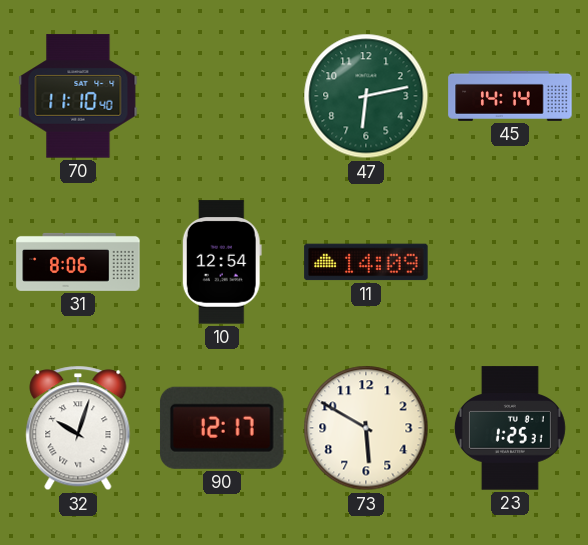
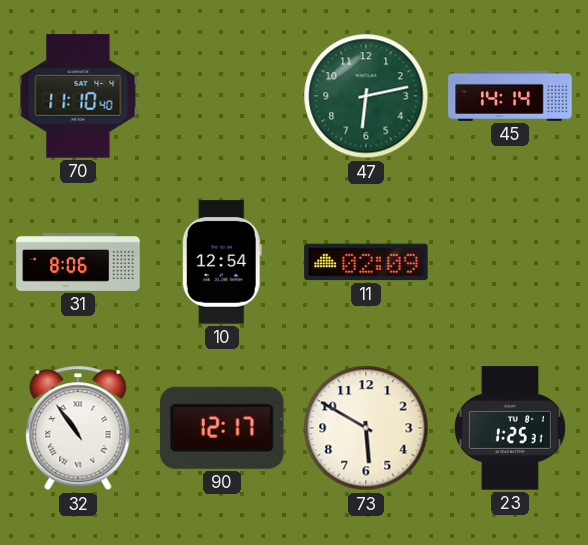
11: 14:09 -> 02:09 (366, 262)
32: 10:03 -> 10:54 (78, 428)
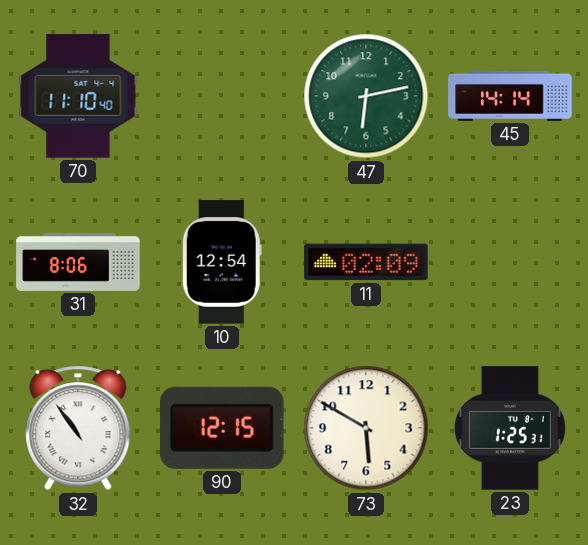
90: 12:17 -> 12:15 (222, 428)
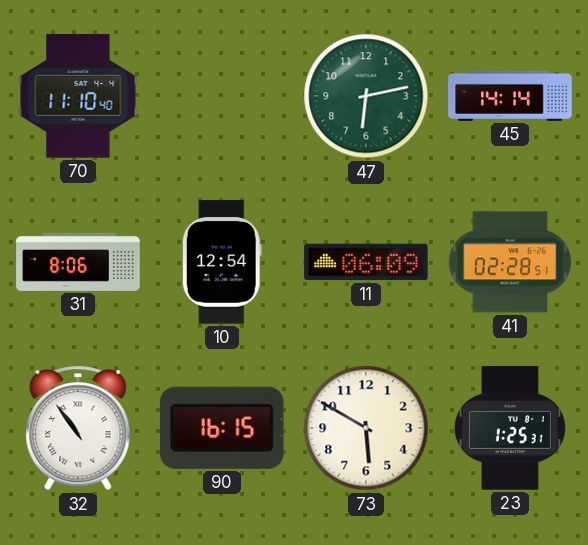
11: 02:09 -> 06:09 (366, 262)
41: none -> 02:28 (510, 262)
90: 12:15 -> 16:15 (222, 428)
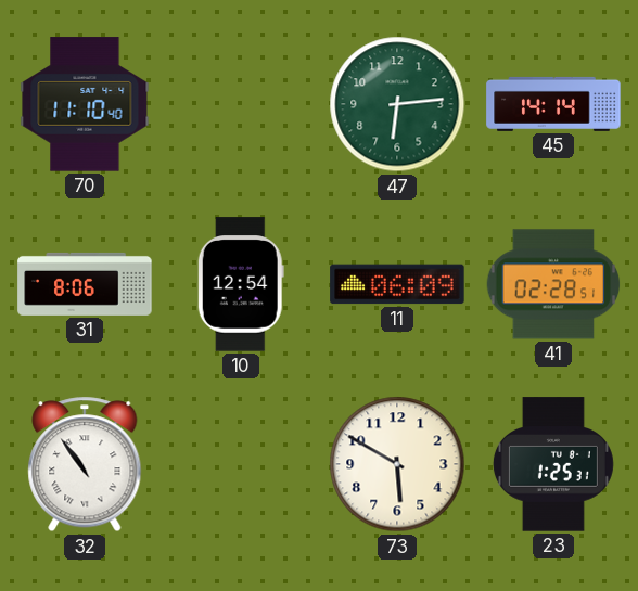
47: 6:13 -> 6:14 (397, 104)
90: 16:15 -> none (222, 428)
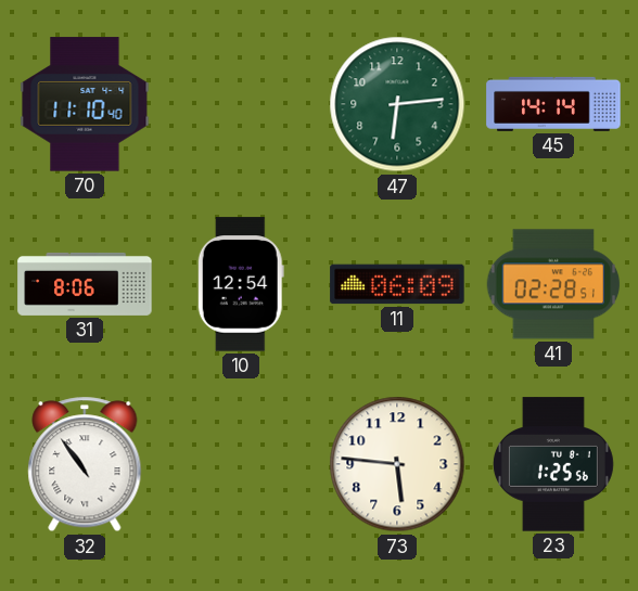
73: 5:50 -> 5:46 (397, 464)
23: 1:25:31 -> 1:25:56 (553, 464)
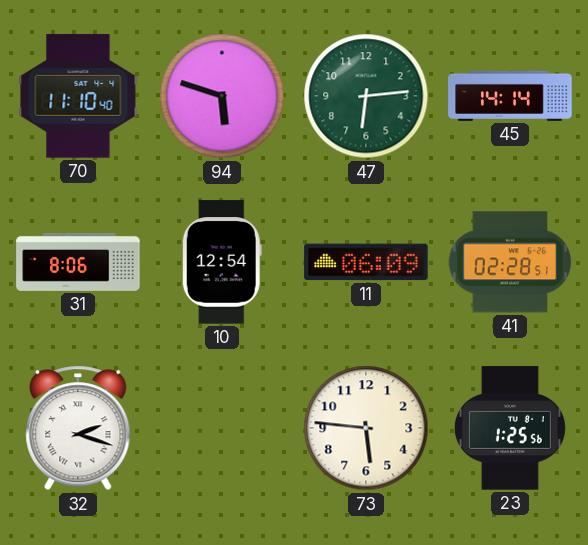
94: none -> 5:48 (222, 96)
32: 10:54 -> 2:18 (78, 428)
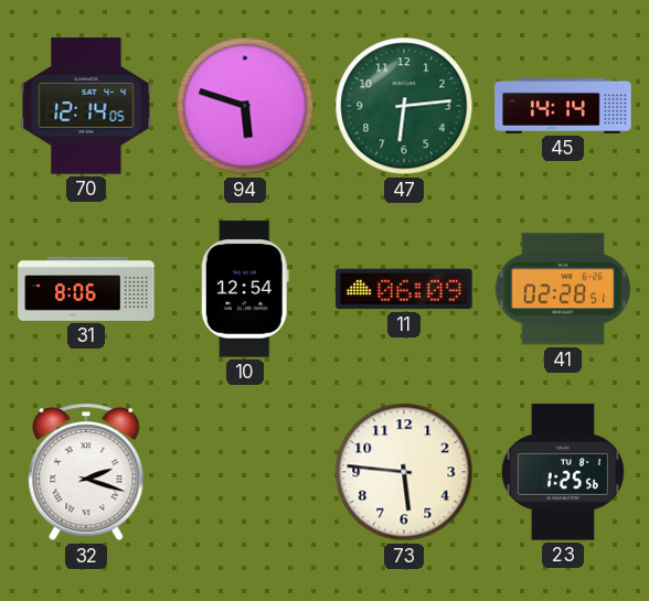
70: 11:10 -> 12:14 (86, 106)
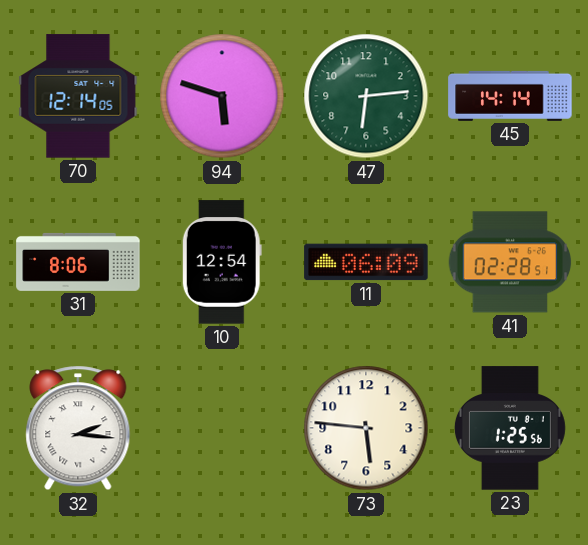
32: 2:18 -> 2:16 (78, 428)
